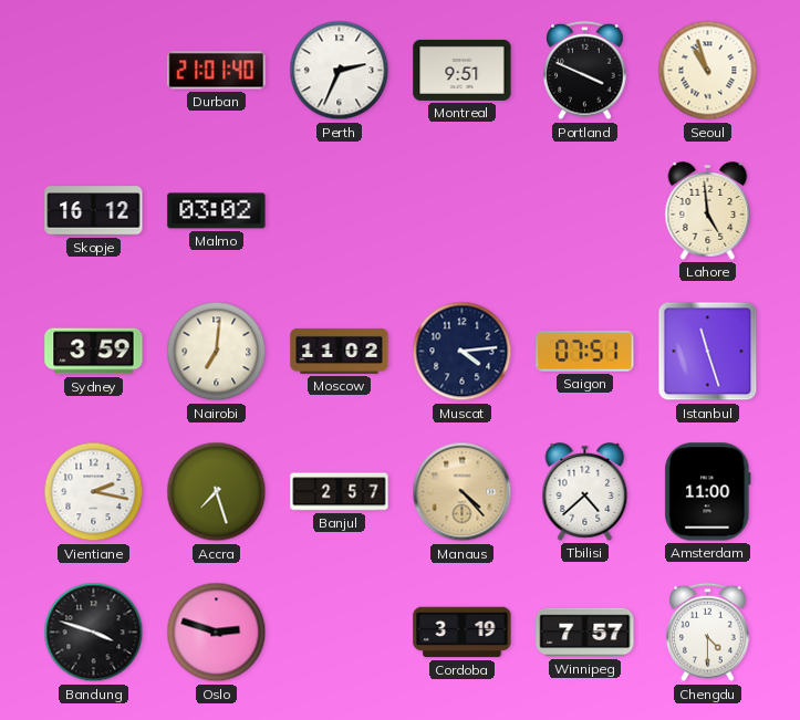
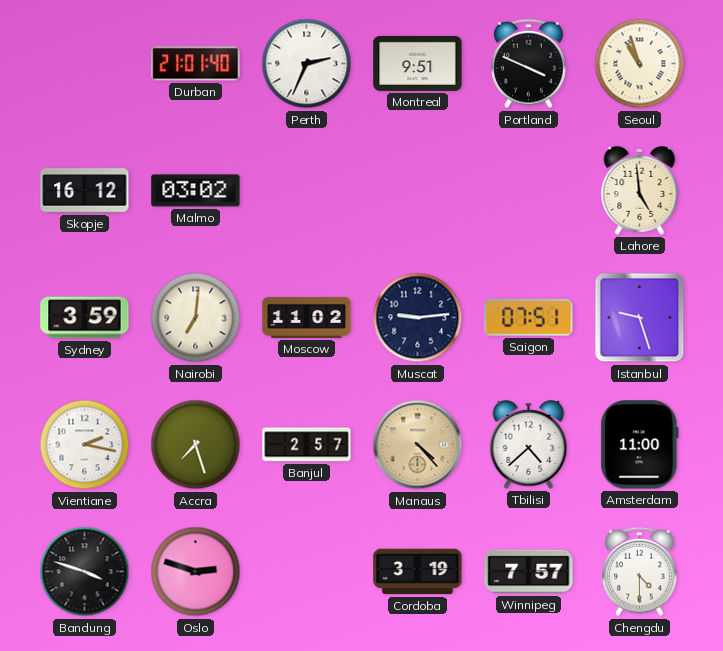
Muscat: 4:14 -> 9:14 (418, 318)
Istanbul: 11:27 -> 9:27 (640, 318)
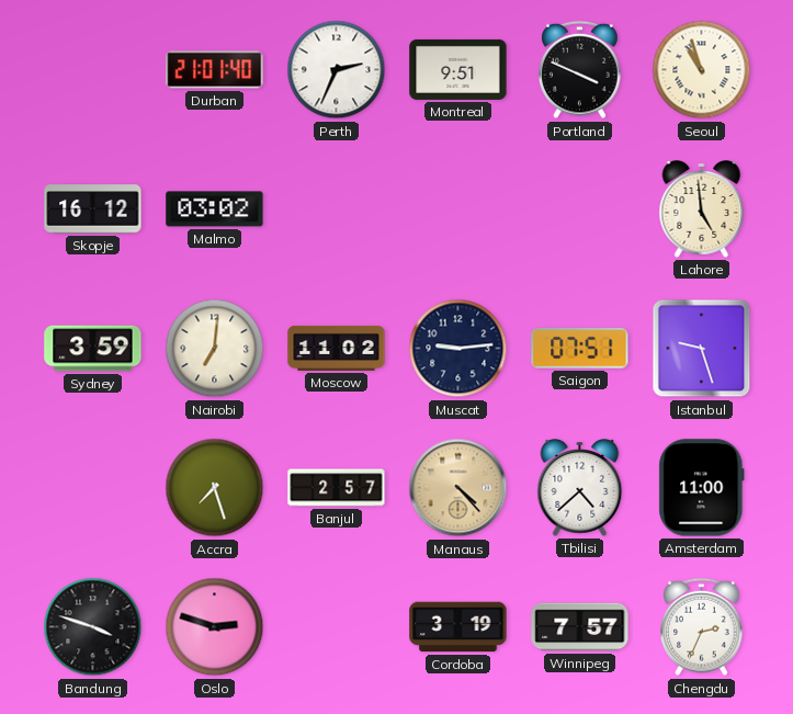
Vientiane: 2:17 -> none (85, 445)
Chengdu: 4:30 -> 2:34 (702, 627)
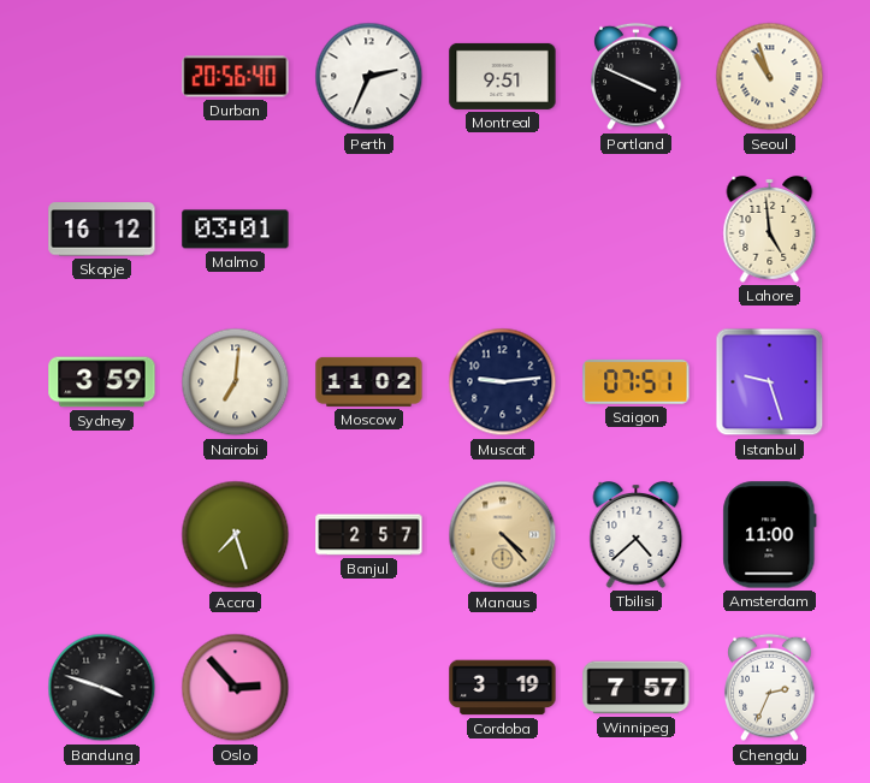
Durban: 21:01 -> 20:56 (236, 77)
Malmo: 03:02 -> 03:01 (236, 230)
Oslo: 2:48 -> 2:53 (236, 688)
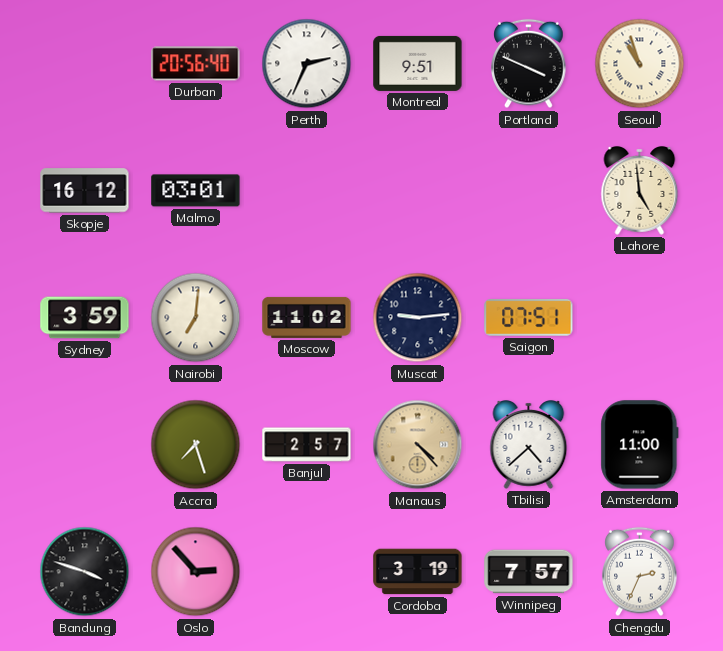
Istanbul: 9:27 -> none (770, 382)
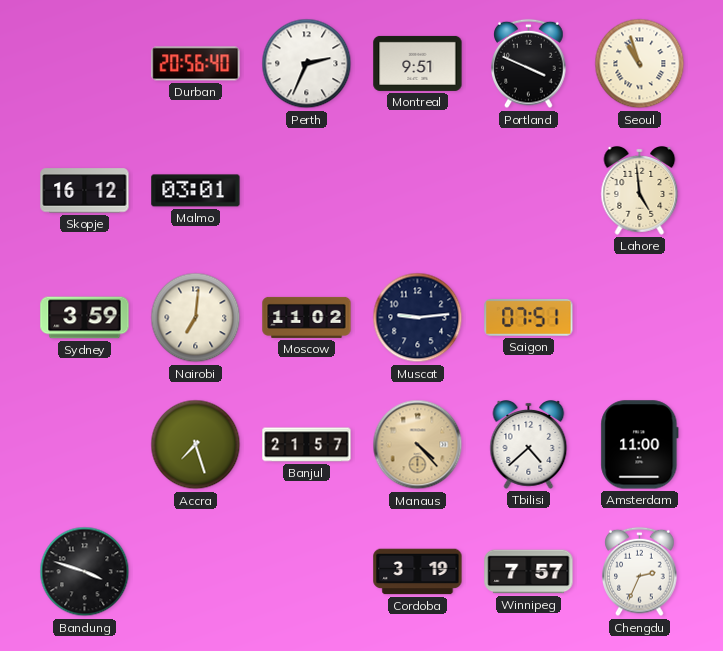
Banjul: 2:57 -> 21:57 (307, 445)
Oslo: 2:53 -> none (196, 572)
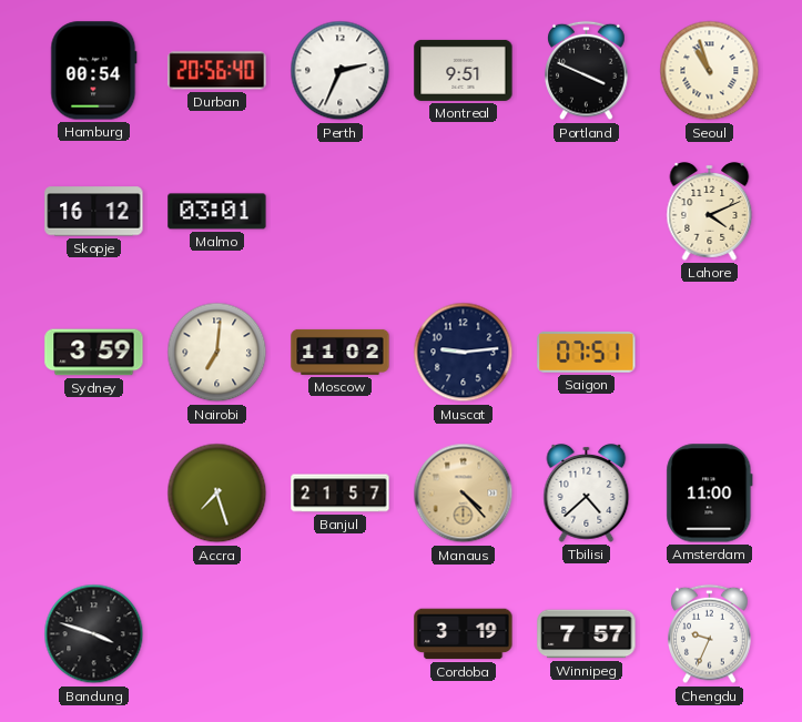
Hamburg: none -> 00:54 (94, 71)
Lahore: 4:59 -> 4:11 (710, 212)
Chengdu: 2:34 -> 9:34 (710, 634)
